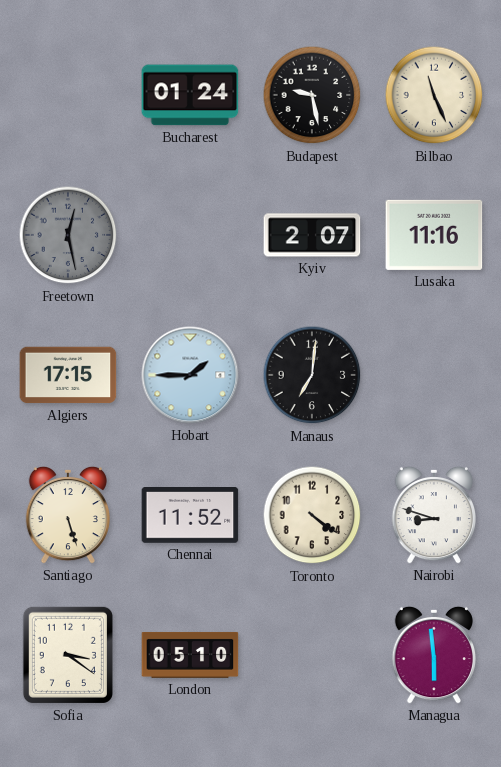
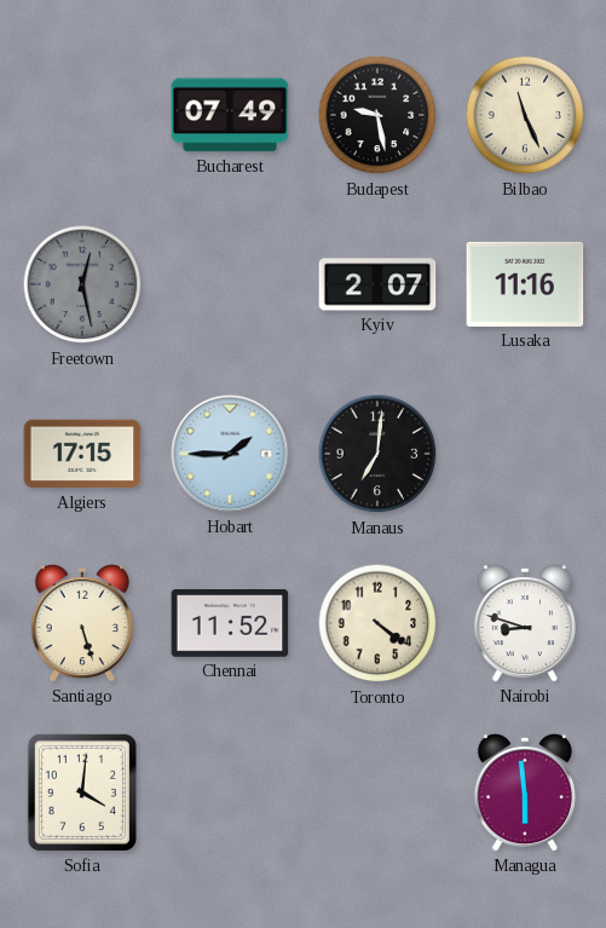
Bucharest: 01:24 -> 07:49 (230, 115)
Sofia: 3:21 -> 4:01 (82, 792)
London: 05:10 -> none (190, 655)
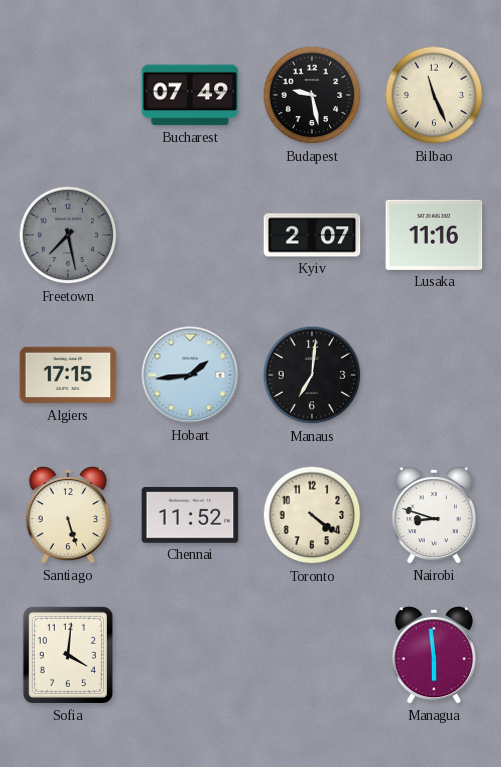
Freetown: 12:28 -> 7:28 (68, 235)
Hobart: 1:45 -> 1:44 (190, 375)
